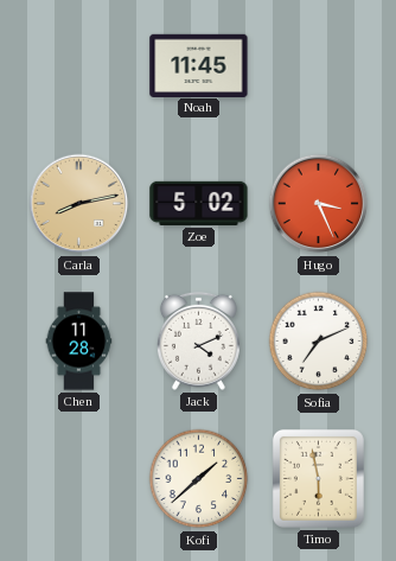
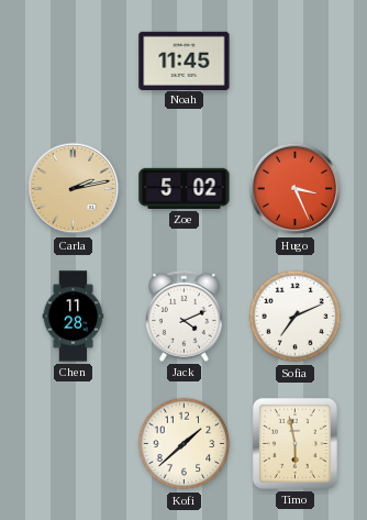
Carla: 8:13 -> 2:13 (74, 189)
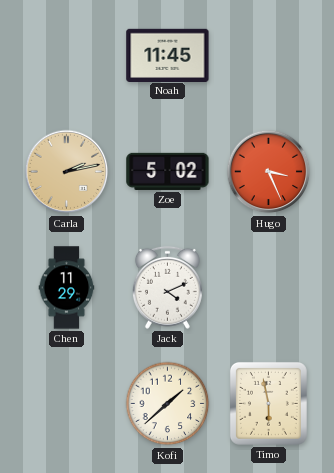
Chen: 11:28 -> 11:29 (67, 288)
Sofia: 7:11 -> none (296, 317)
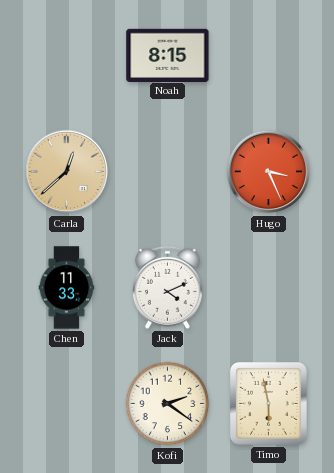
Noah: 11:45 -> 8:15 (168, 55)
Carla: 2:13 -> 12:38 (67, 172)
Zoe: 5:02 -> none (168, 171)
Chen: 11:29 -> 11:33 (67, 288)
Kofi: 1:38 -> 2:21 (168, 404)
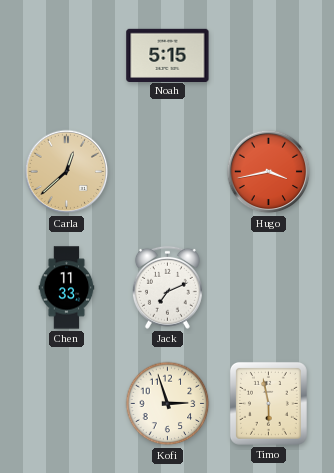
Noah: 8:15 -> 5:15 (168, 55)
Hugo: 3:26 -> 3:43 (269, 172)
Jack: 4:11 -> 7:11 (167, 287)
Kofi: 2:21 -> 2:57 (168, 404)
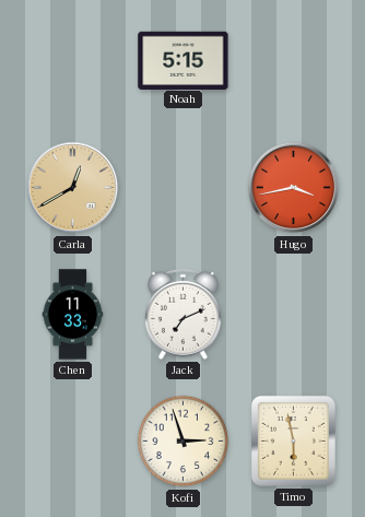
Carla: 12:38 -> 12:40 (73, 188)
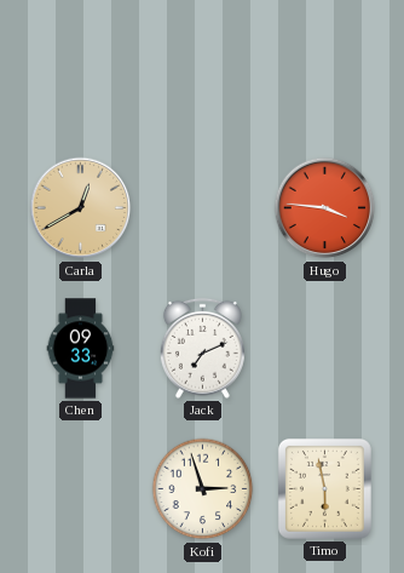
Noah: 5:15 -> none (184, 60)
Hugo: 3:43 -> 3:46 (325, 208)
Chen: 11:33 -> 09:33 (81, 349)
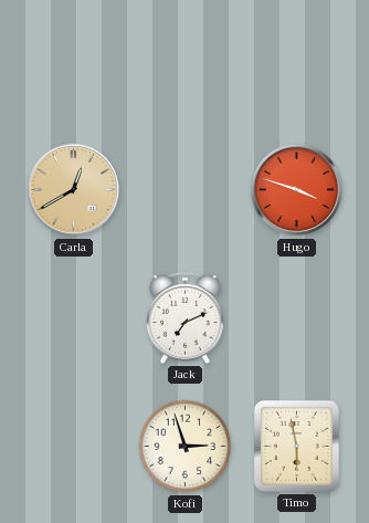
Hugo: 3:46 -> 3:48 (297, 190)
Chen: 09:33 -> none (81, 349)
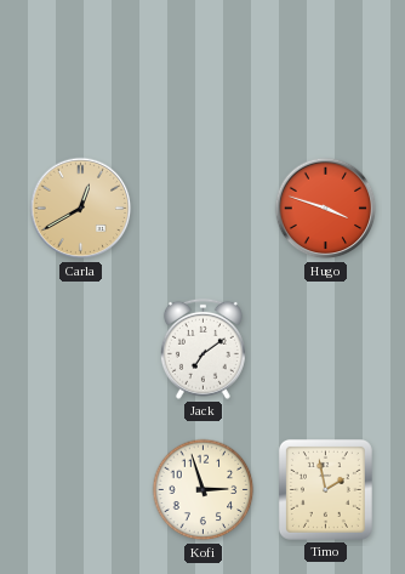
Jack: 7:11 -> 7:09 (202, 348)
Timo: 5:58 -> 1:58 (325, 489)
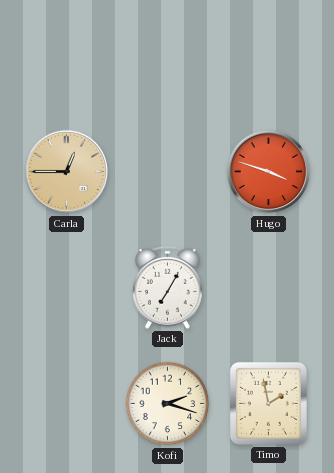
Carla: 12:40 -> 12:45 (67, 172)
Jack: 7:09 -> 7:05 (167, 287)
Kofi: 2:57 -> 2:18 (168, 404)
